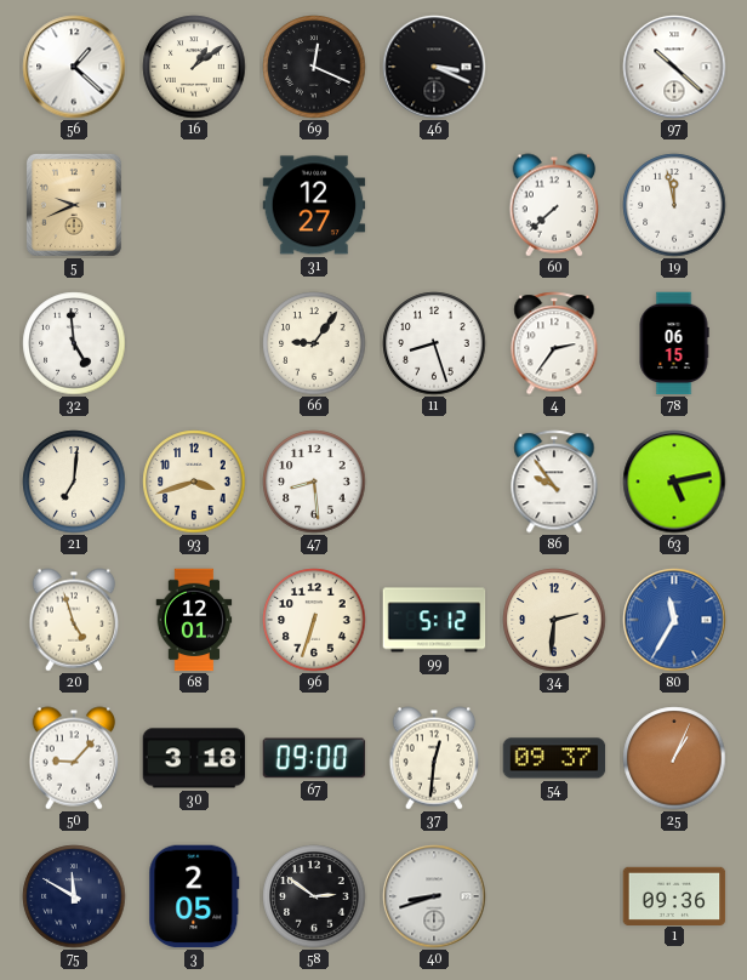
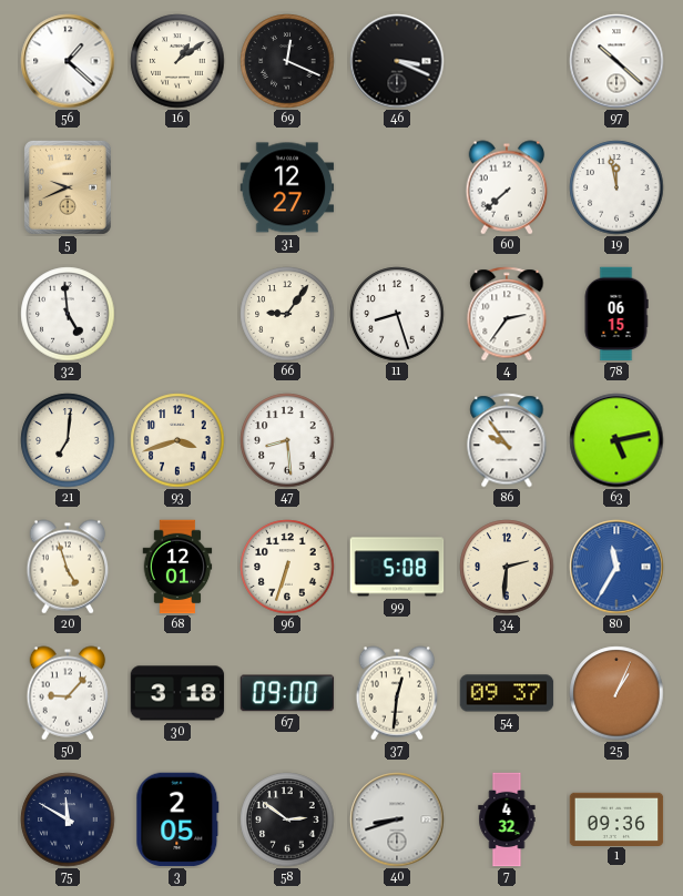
99: 5:12 -> 5:08 (397, 567)
7: none -> 4:32 (507, 819)
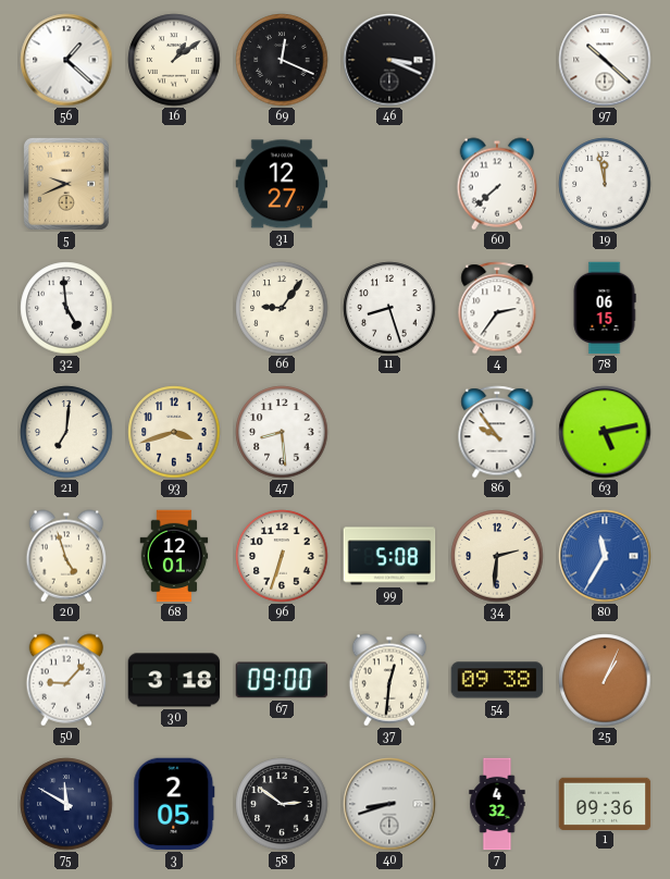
54: 09:37 -> 09:38 (497, 680)
